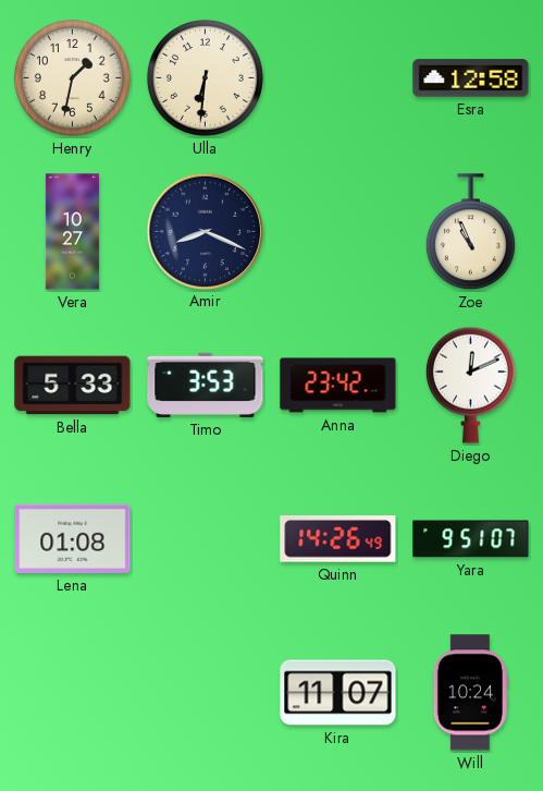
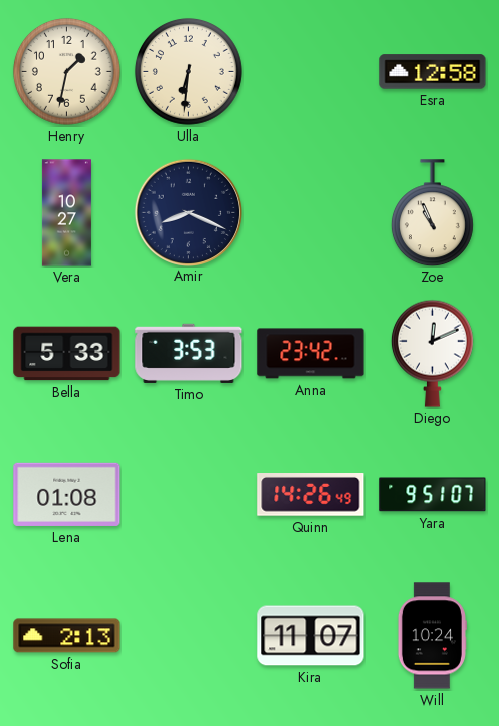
Sofia: none -> 2:13 (67, 636)
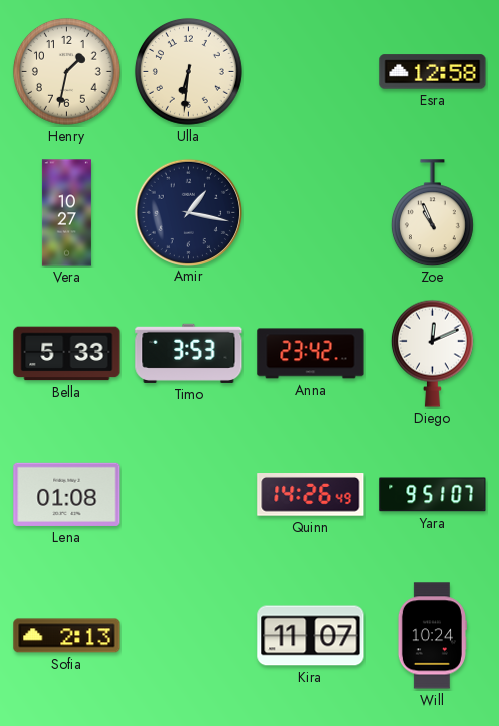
Amir: 8:19 -> 1:17 (188, 212)
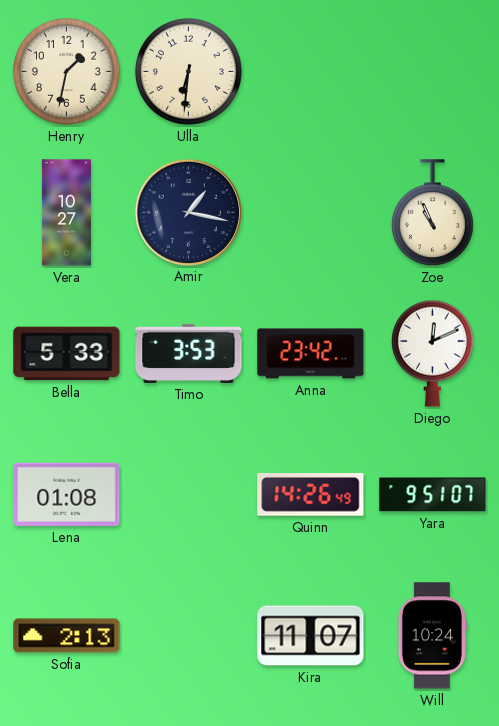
Esra: 12:58 -> none (433, 72)
